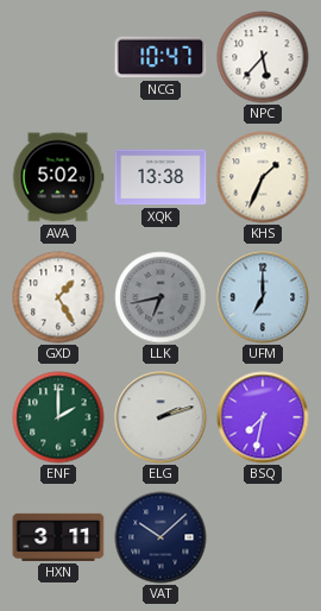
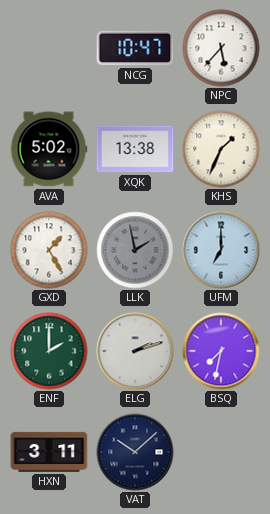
LLK: 6:43 -> 1:58 (135, 250)
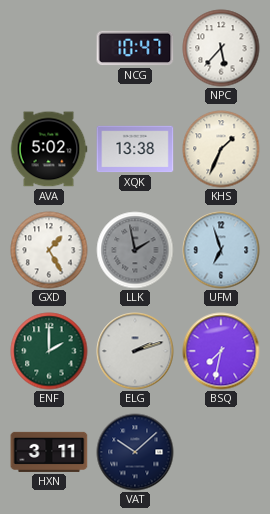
UFM: 7:00 -> 6:57 (221, 250)
